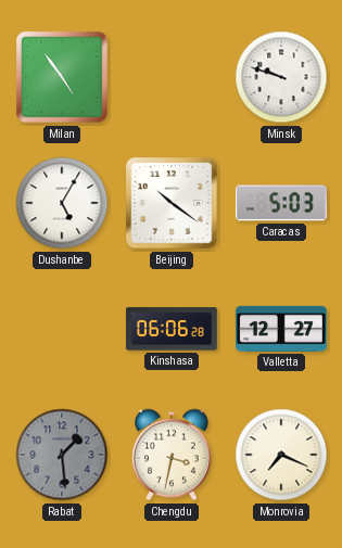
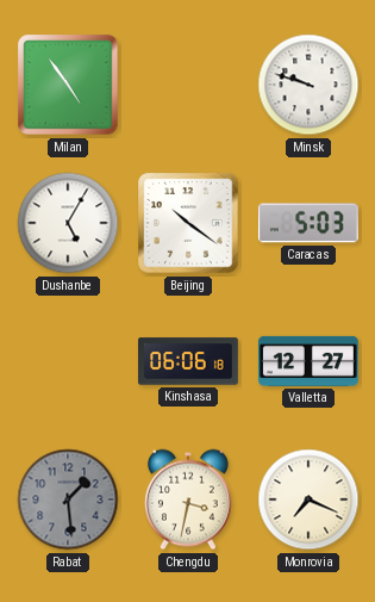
Kinshasa: 06:06:28 -> 06:06:18 (188, 361)
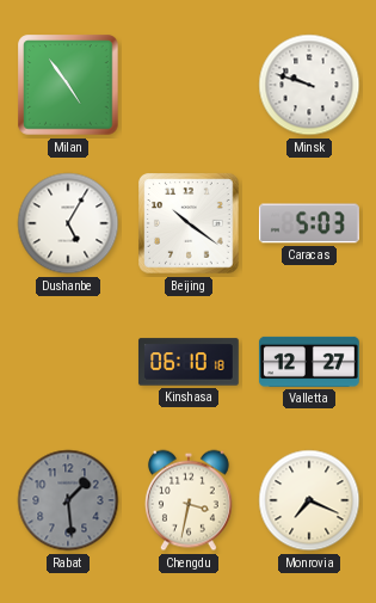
Kinshasa: 06:06 -> 06:10 (189, 362)
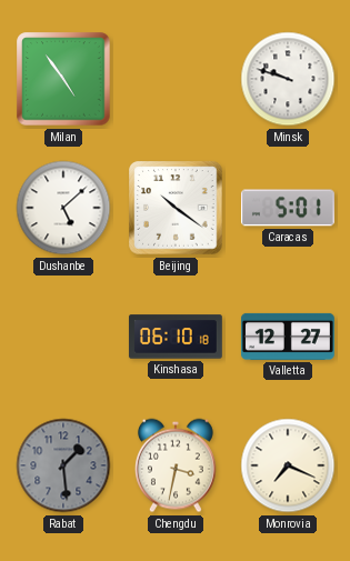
Dushanbe: 5:05 -> 5:08 (63, 208)
Caracas: 5:03 -> 5:01 (288, 208)
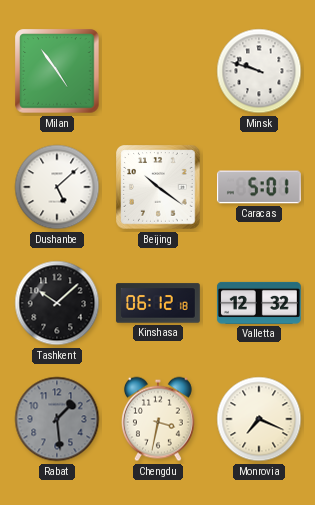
Tashkent: none -> 10:08 (57, 303)
Kinshasa: 06:10 -> 06:12 (158, 303)
Valletta: 12:27 -> 12:32 (259, 303)
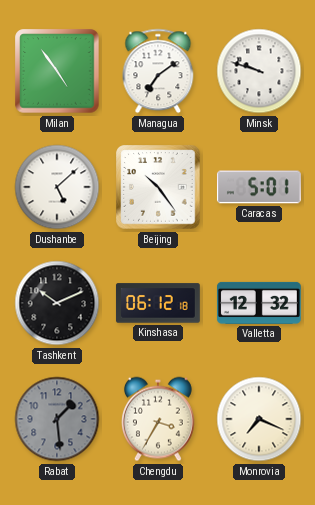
Managua: none -> 7:09 (158, 71)
Beijing: 10:21 -> 10:24 (158, 187)
Tashkent: 10:08 -> 10:11 (57, 303)
Chengdu: 3:32 -> 3:35 (158, 419)
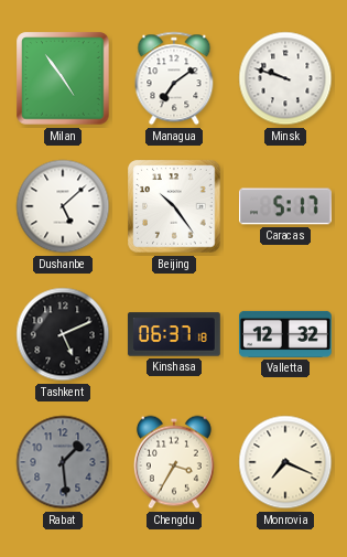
Caracas: 5:01 -> 5:17 (285, 206)
Tashkent: 10:11 -> 5:11 (63, 334)
Kinshasa: 06:12 -> 06:37 (174, 334)
